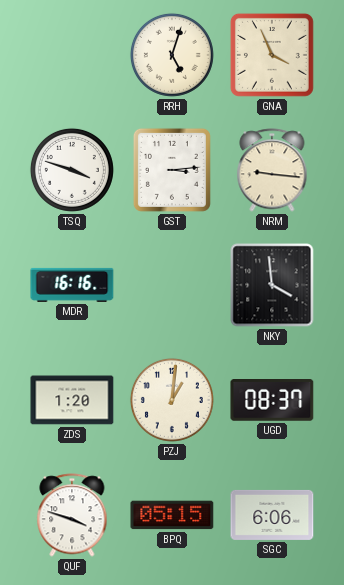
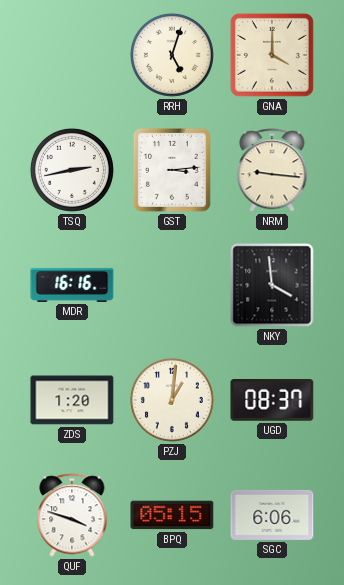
GNA: 3:56 -> 4:00 (272, 55)
TSQ: 3:48 -> 2:43 (72, 170)
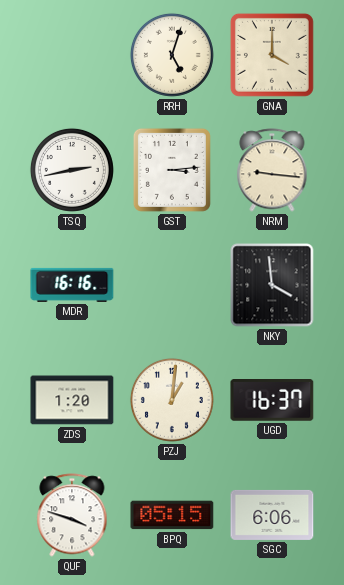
UGD: 08:37 -> 16:37 (272, 401)
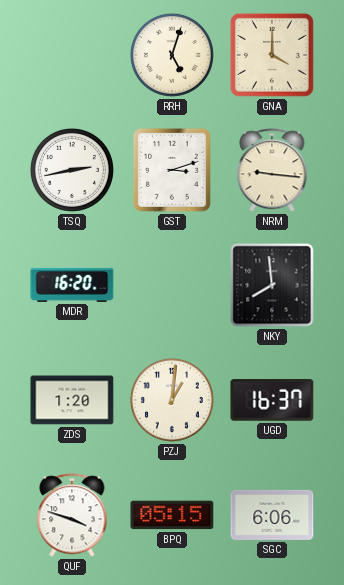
GST: 3:14 -> 3:12 (172, 170)
MDR: 16:16 -> 16:20 (72, 285)
NKY: 3:59 -> 7:59 (272, 285)
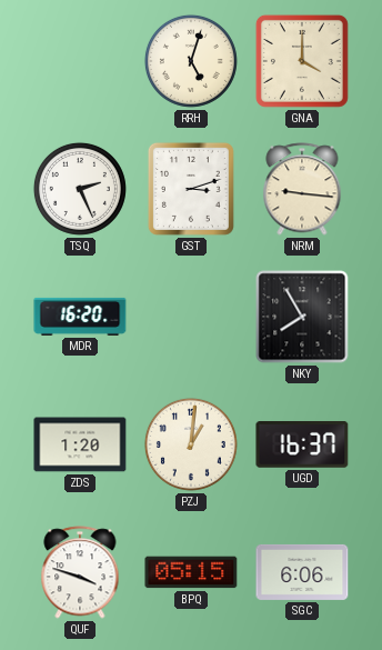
TSQ: 2:43 -> 2:26 (80, 189)
NKY: 7:59 -> 7:55 (302, 317)
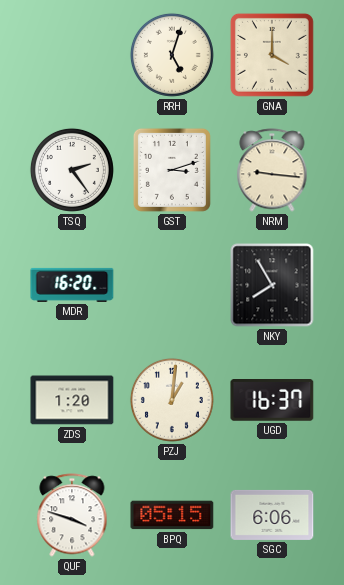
TSQ: 2:26 -> 2:24 (72, 170)
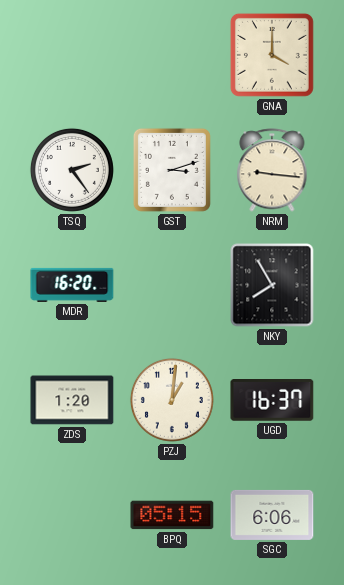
RRH: 5:03 -> none (172, 55)
QUF: 3:48 -> none (72, 515)
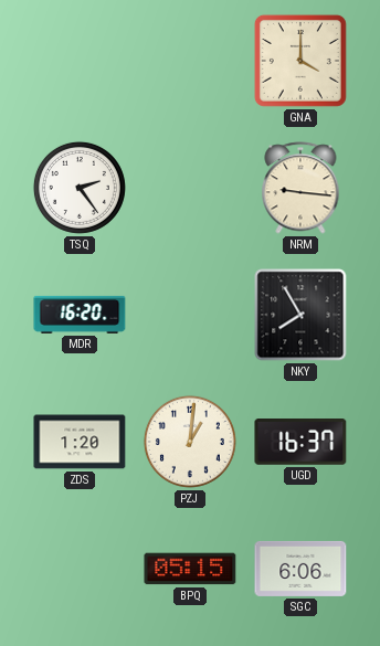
GST: 3:12 -> none (172, 170)
